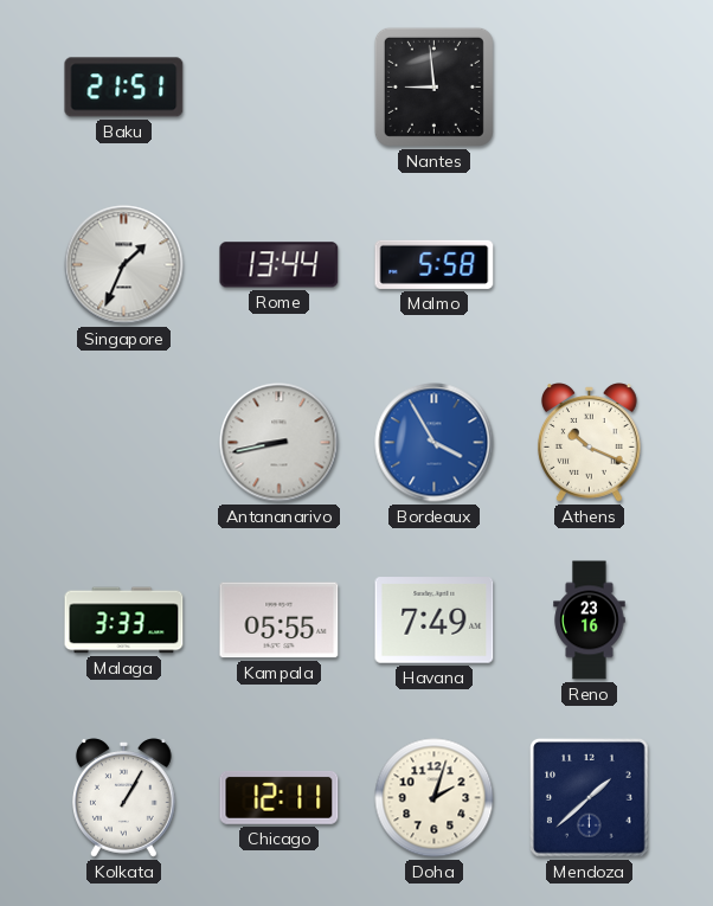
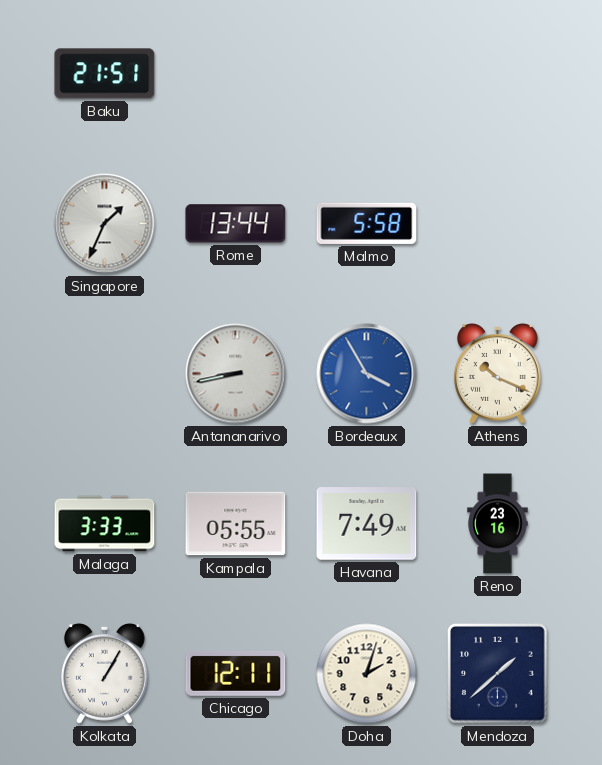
Nantes: 8:59 -> none (433, 86)
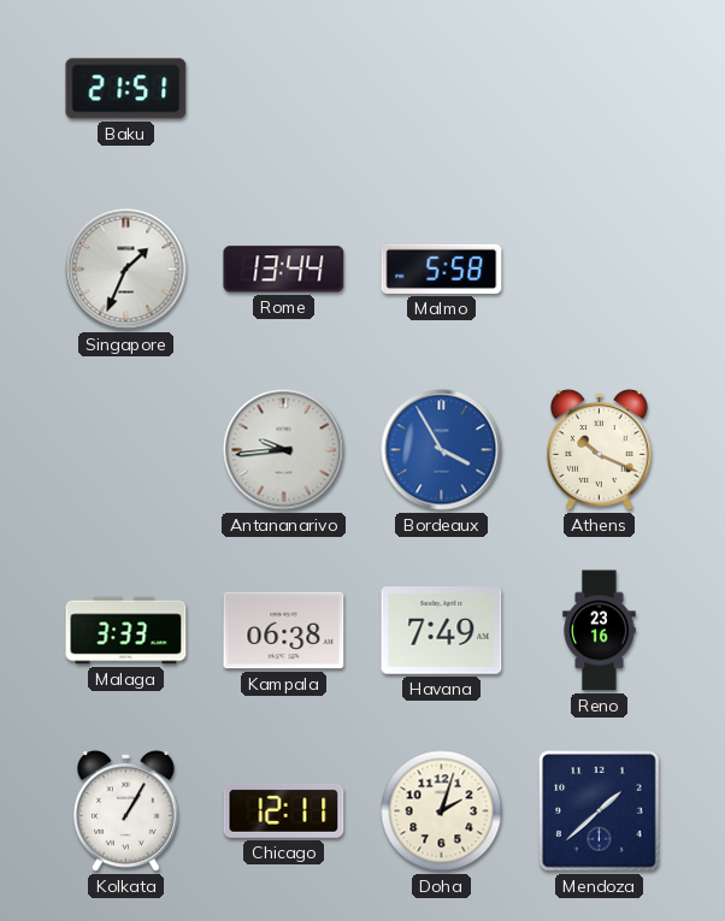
Antananarivo: 8:43 -> 9:44 (284, 450)
Kampala: 05:55 -> 06:38 (284, 631)
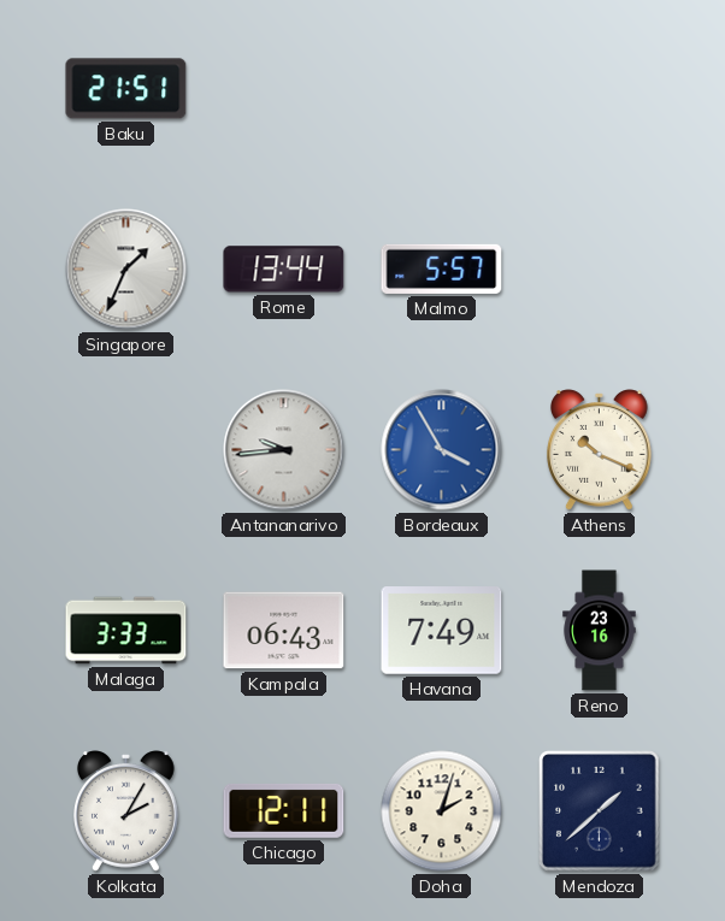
Malmo: 5:58 -> 5:57 (442, 268)
Kampala: 06:38 -> 06:43 (284, 631)
Kolkata: 1:05 -> 2:05 (126, 811)
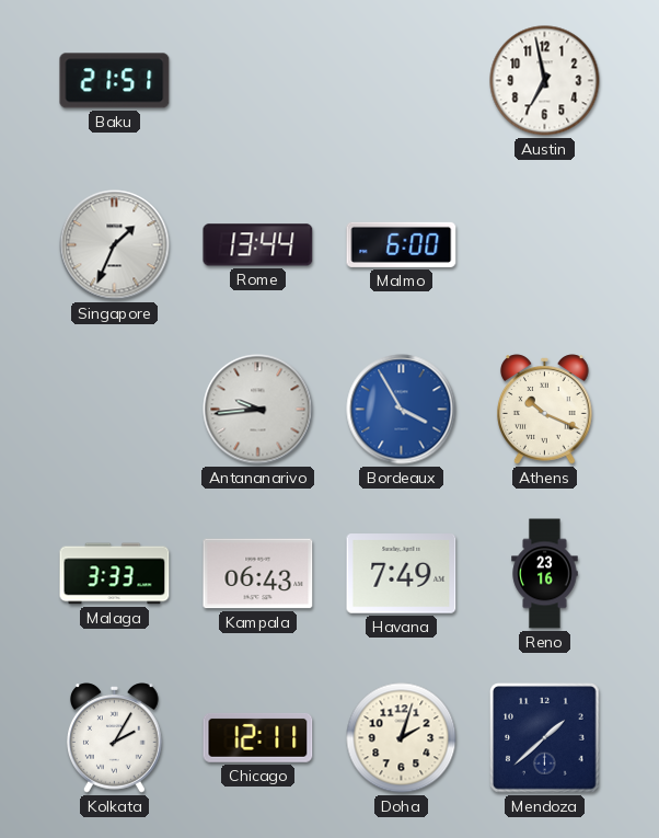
Austin: none -> 6:58 (545, 81)
Malmo: 5:57 -> 6:00 (402, 244)
